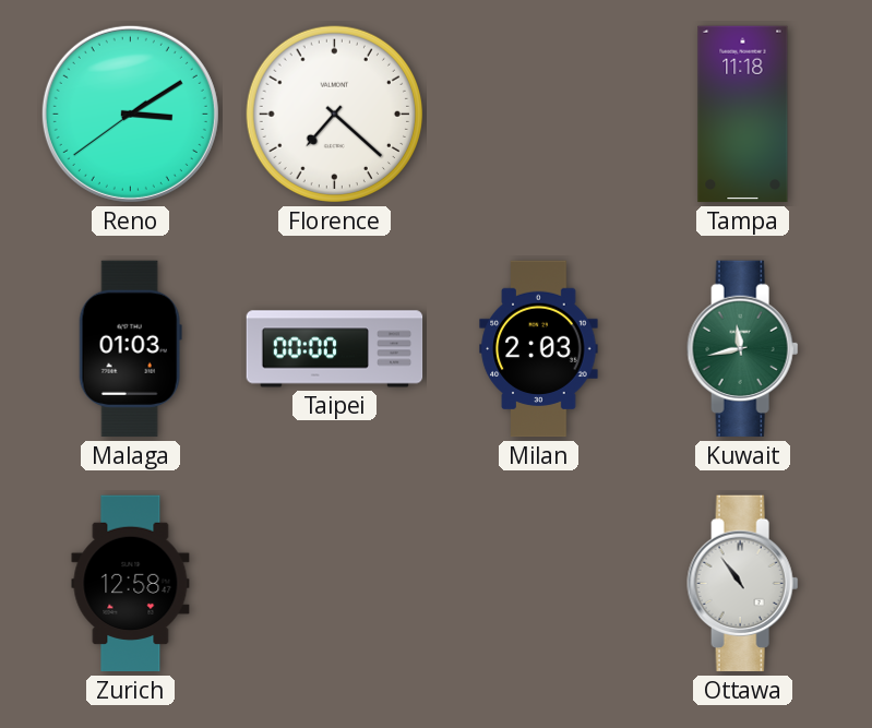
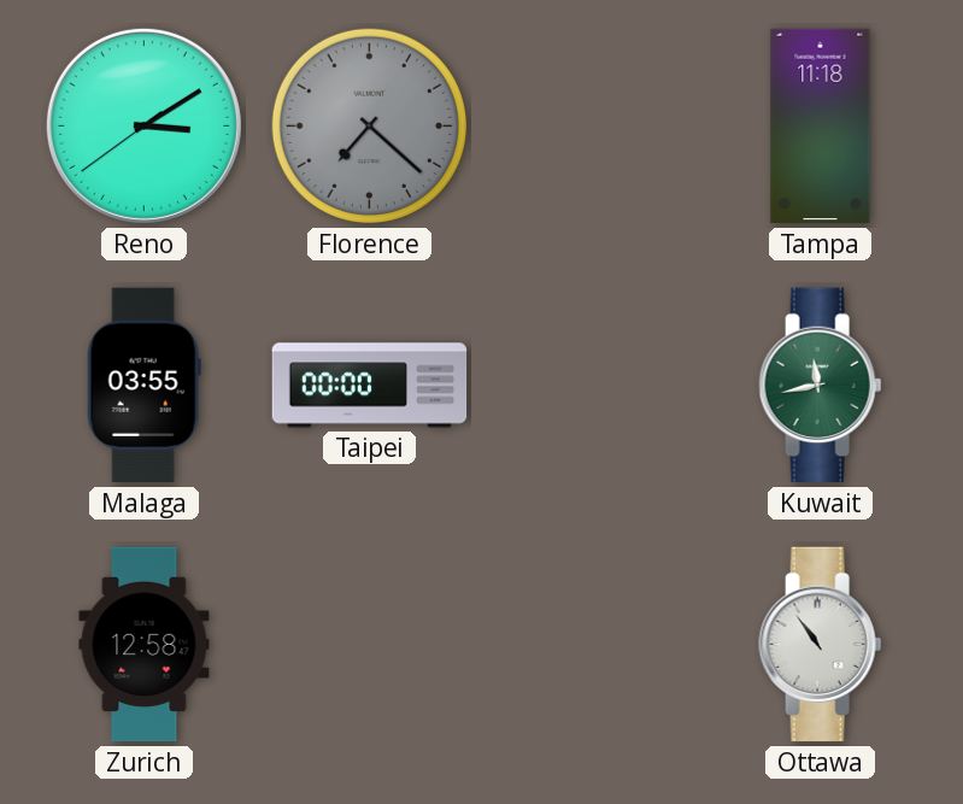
Florence dial: white -> grey (370, 127)
Malaga: 01:03 -> 03:55 (143, 386)
Milan: 2:03 -> none (539, 349)
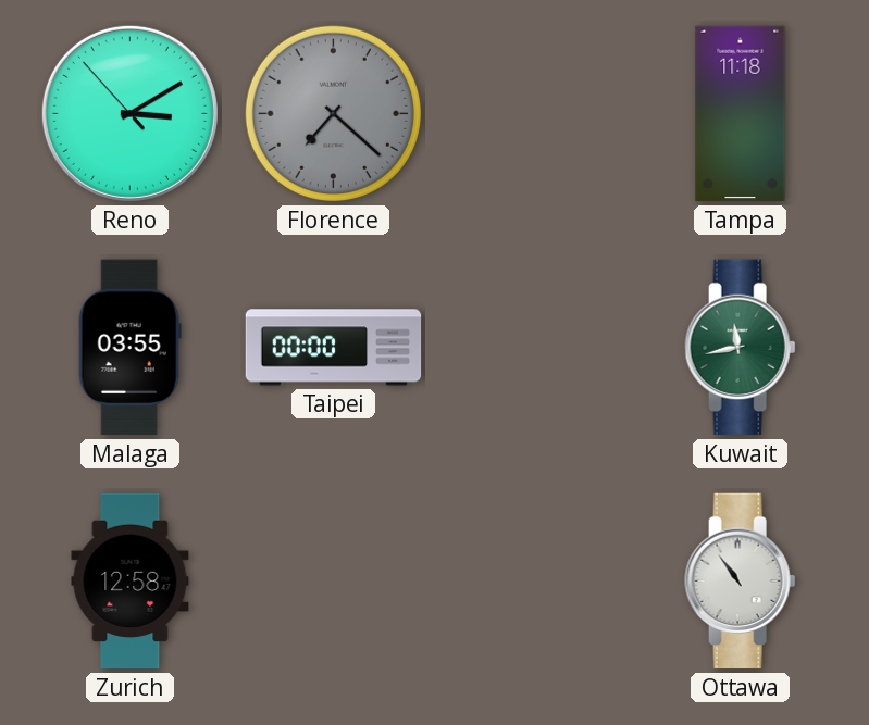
Reno: 3:09:39 -> 3:09:53 (129, 113)
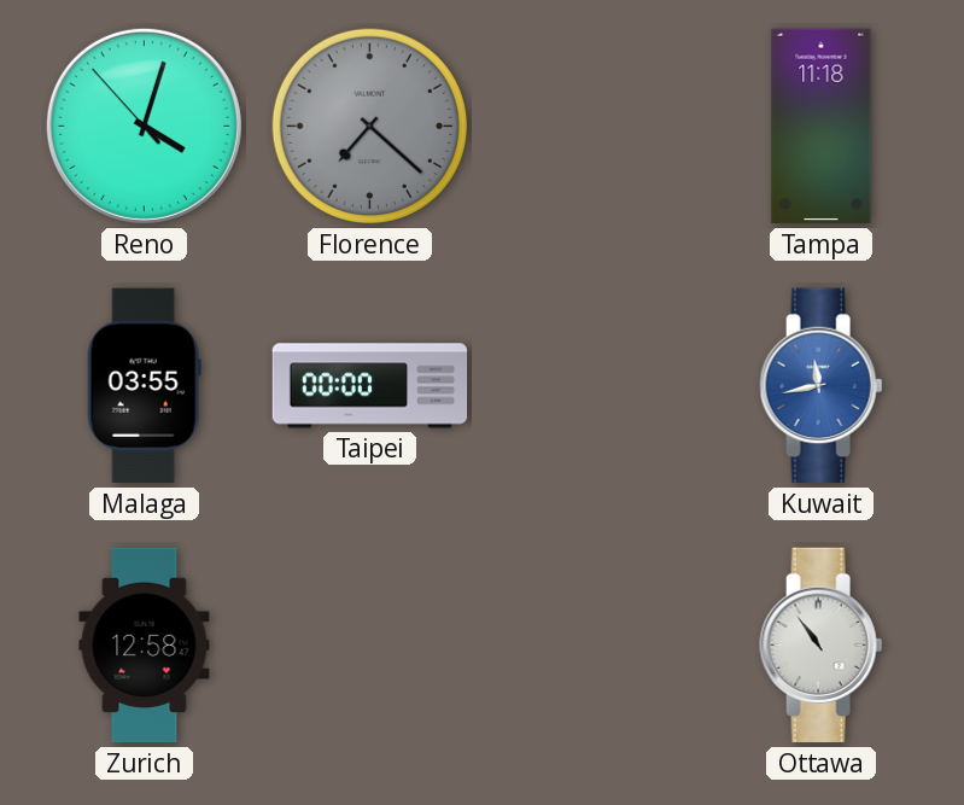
Reno: 3:09 -> 4:02 (144, 126)
Kuwait dial: green -> blue (822, 386)
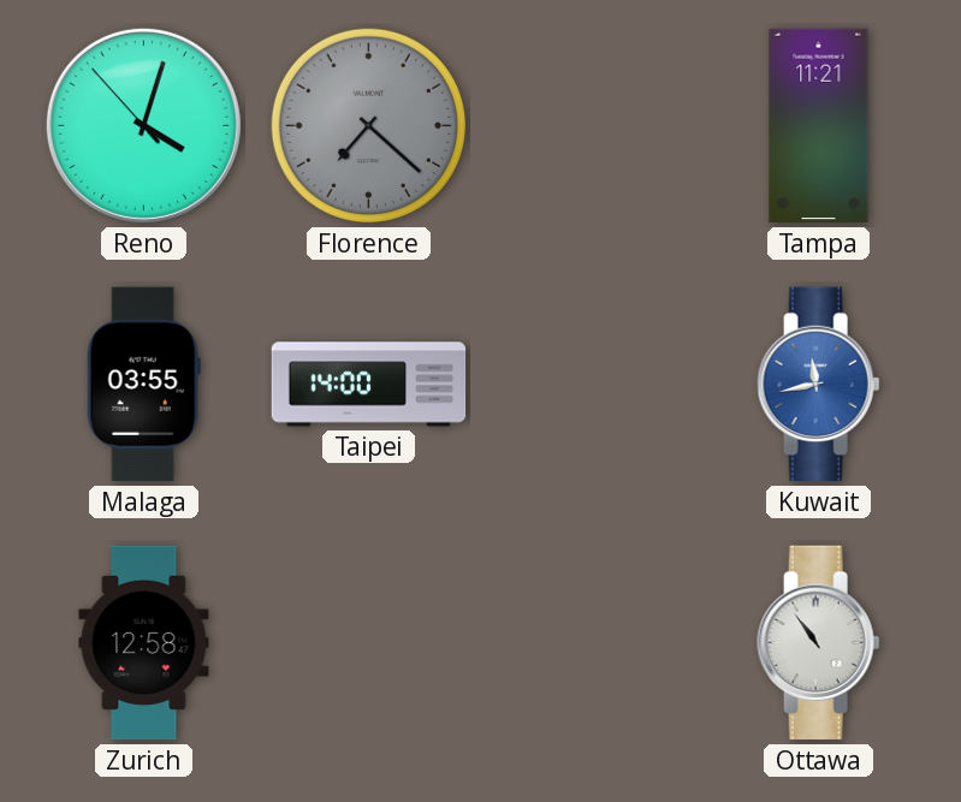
Tampa: 11:18 -> 11:21 (819, 126)
Taipei: 00:00 -> 14:00 (369, 385)
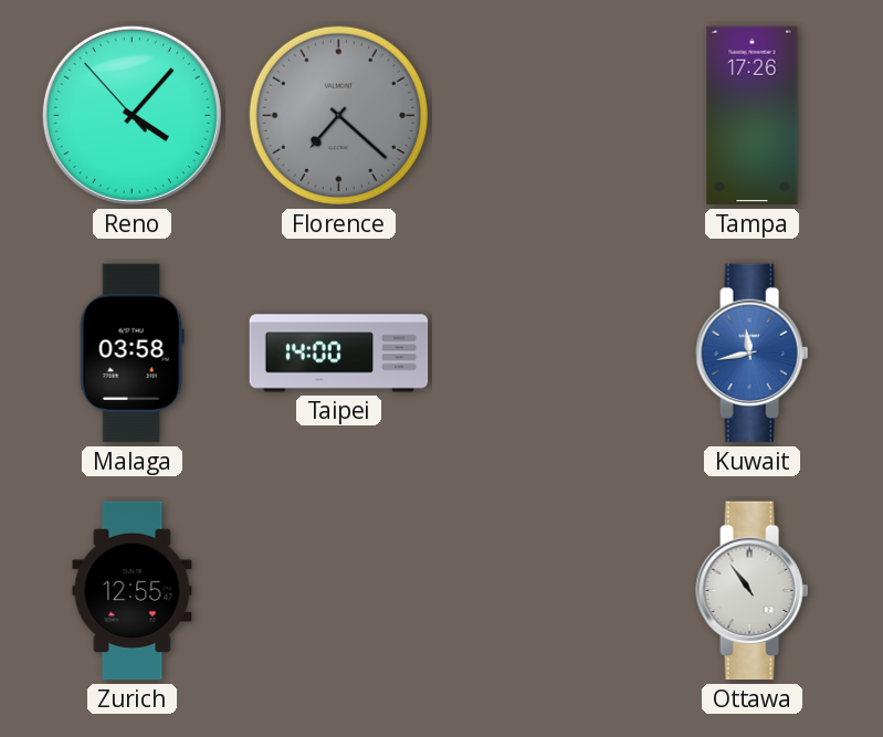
Reno: 4:02 -> 4:06 (132, 115)
Tampa: 11:21 -> 17:26 (753, 116)
Malaga: 03:55 -> 03:58 (132, 354)
Zurich: 12:58 -> 12:55 (133, 591)
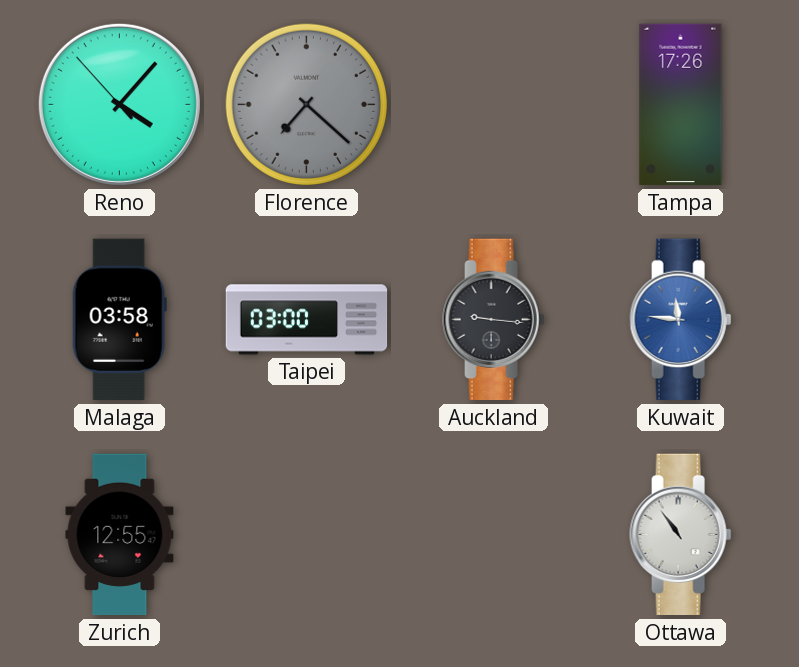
Taipei: 14:00 -> 03:00 (307, 320)
Auckland: none -> 9:16 (494, 320)
Kuwait: 11:43 -> 11:46 (681, 320)
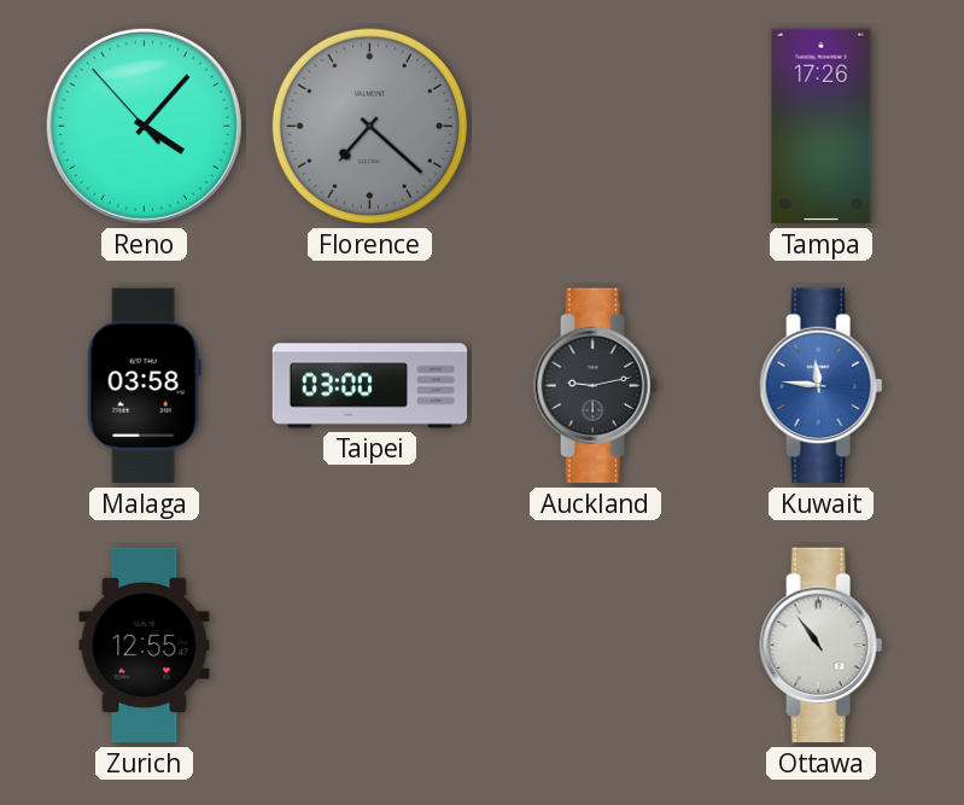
Auckland: 9:16 -> 9:13 (596, 386)
